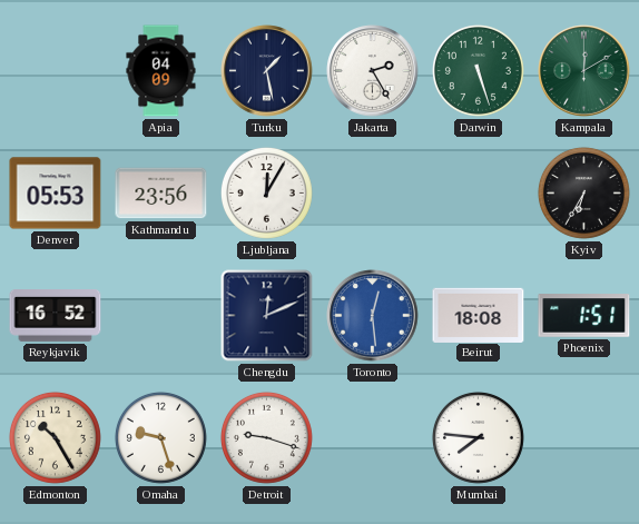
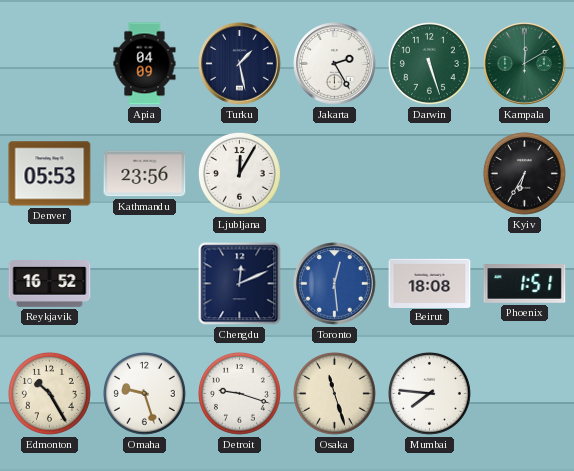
Osaka: none -> 11:27 (334, 393)
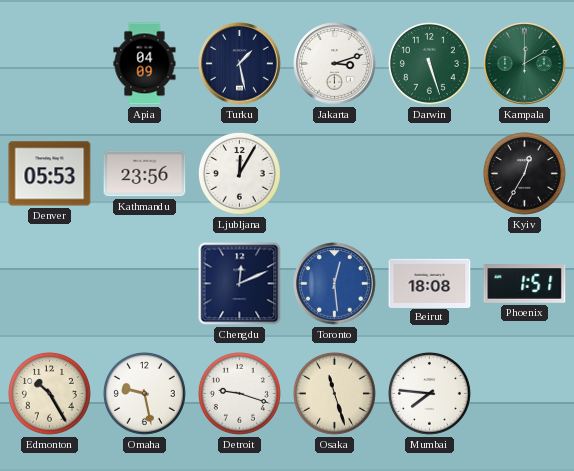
Jakarta: 2:25 -> 3:12 (335, 64)
Kyiv: 6:35 -> 12:35 (524, 173)
Reykjavik: 16:52 -> none (50, 284)
Omaha: 9:27 -> 9:28 (144, 393)
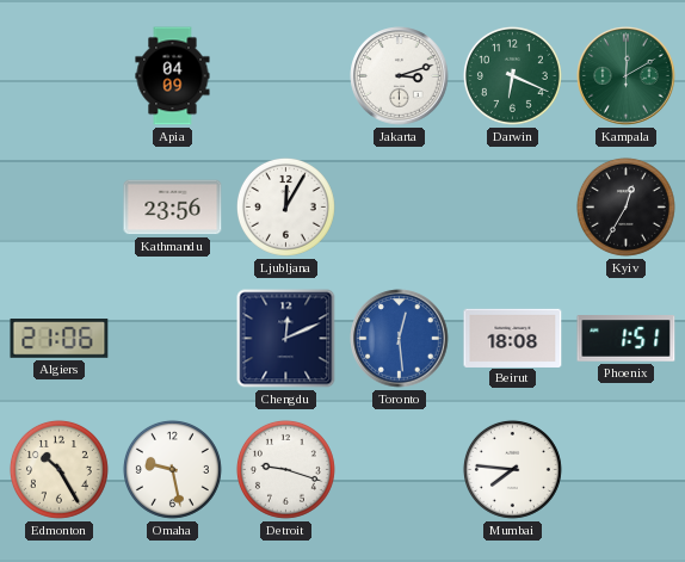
Turku: 1:28 -> none (240, 64)
Darwin: 5:27 -> 6:19 (512, 75)
Denver: 05:53 -> none (50, 174)
Algiers: none -> 21:06 (60, 339)
Osaka: 11:27 -> none (334, 393)
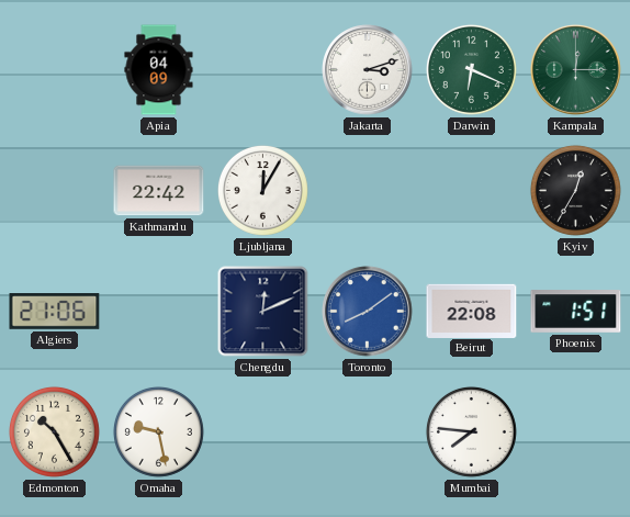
Kampala: 12:10 -> 12:15 (576, 70)
Kathmandu: 23:56 -> 22:42 (159, 191)
Toronto: 12:29 -> 8:09 (368, 312)
Beirut: 18:08 -> 22:08 (472, 311)
Detroit: 9:18 -> none (285, 469)
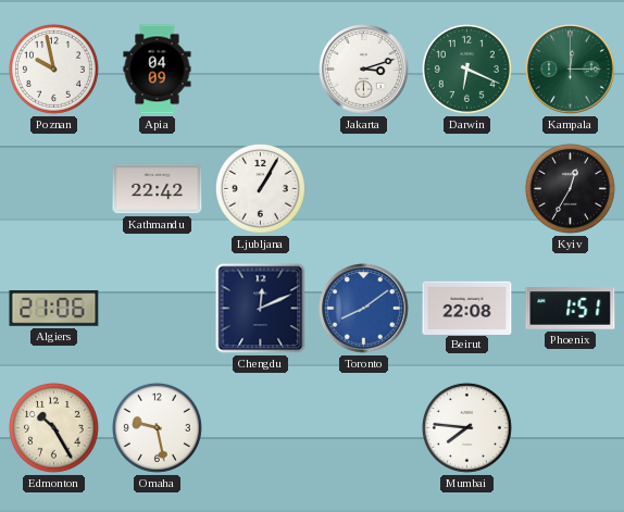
Poznan: none -> 9:58 (53, 68)
Ljubljana: 12:05 -> 1:05 (260, 188)
